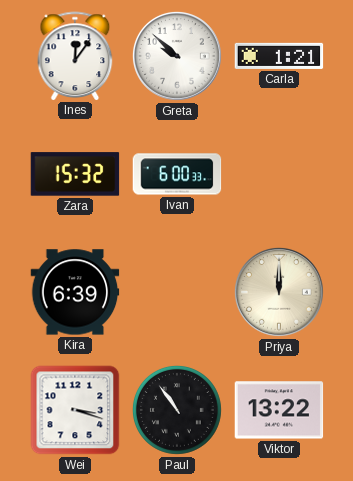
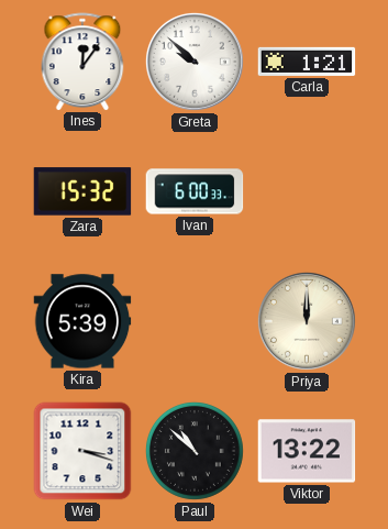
Kira: 6:39 -> 5:39 (82, 321)
Paul: 10:54 -> 10:52 (195, 451)
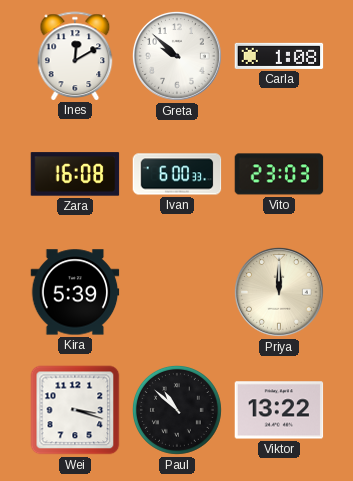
Ines: 12:06 -> 12:10 (75, 56)
Carla: 1:21 -> 1:08 (279, 56)
Zara: 15:32 -> 16:08 (75, 174)
Vito: none -> 23:03 (279, 174)
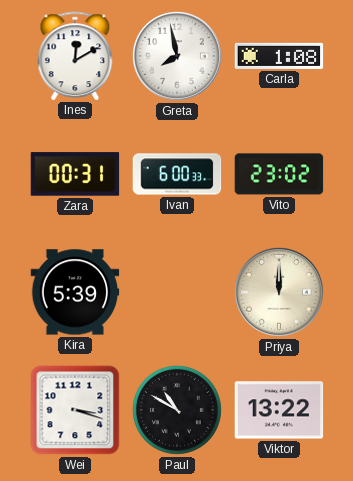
Greta: 9:52 -> 7:58 (177, 56)
Zara: 16:08 -> 00:31 (75, 174)
Vito: 23:03 -> 23:02 (279, 174)
Paul: 10:52 -> 10:50 (177, 410)
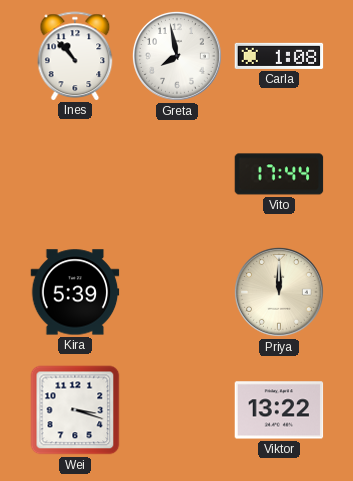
Ines: 12:10 -> 10:53 (75, 56)
Zara: 00:31 -> none (75, 174)
Ivan: 6:00 -> none (177, 174)
Vito: 23:02 -> 17:44 (279, 174)
Paul: 10:50 -> none (177, 410)
